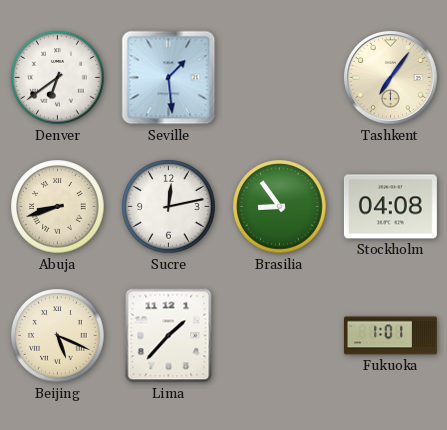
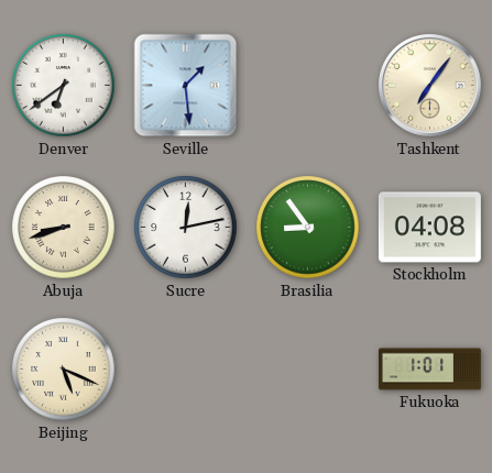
Lima: 1:37 -> none (169, 336)
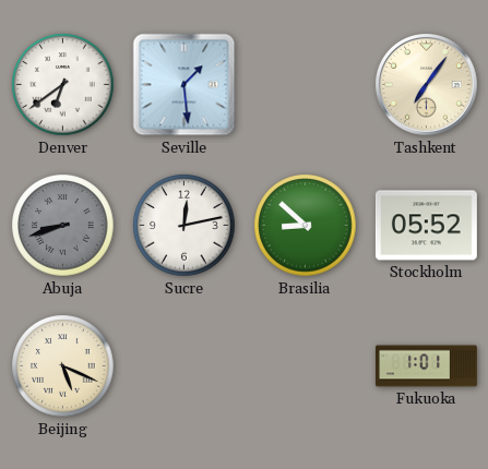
Abuja dial: cream -> grey (63, 226)
Brasilia: 8:54 -> 8:52 (306, 226)
Stockholm: 04:08 -> 05:52 (426, 226)
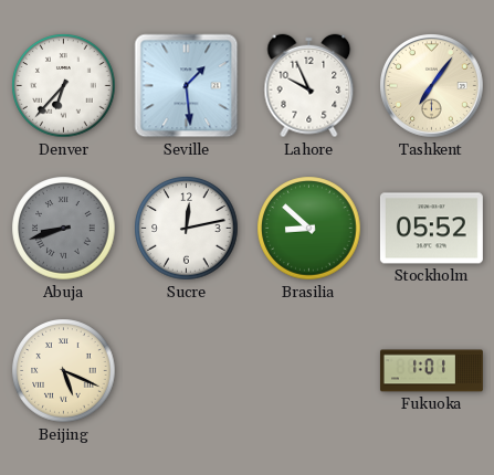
Denver: 6:39 -> 6:37 (64, 86)
Lahore: none -> 9:56 (309, 86)
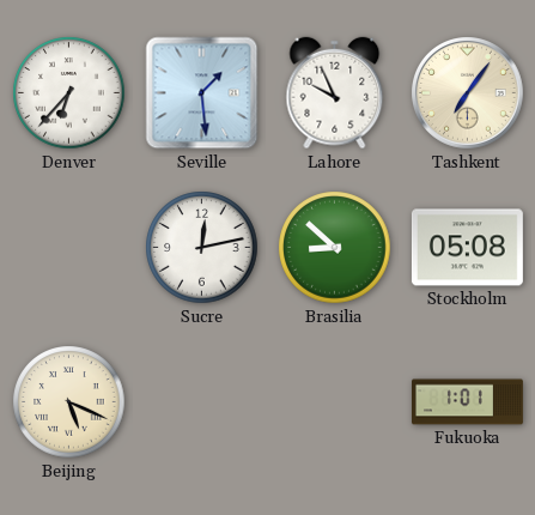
Abuja: 8:42 -> none (64, 229)
Stockholm: 05:52 -> 05:08 (467, 248)
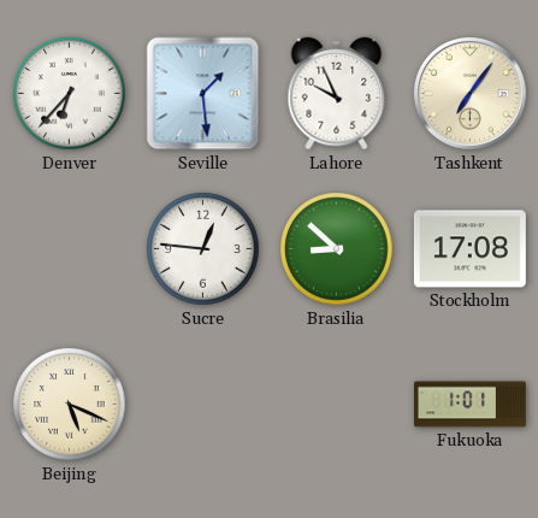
Sucre: 12:13 -> 12:46 (203, 249)
Stockholm: 05:08 -> 17:08 (469, 249)
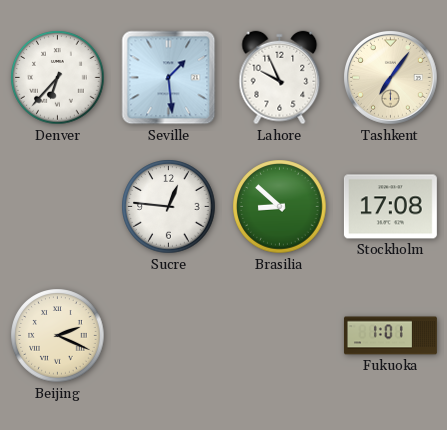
Beijing: 5:19 -> 2:19 (58, 336)
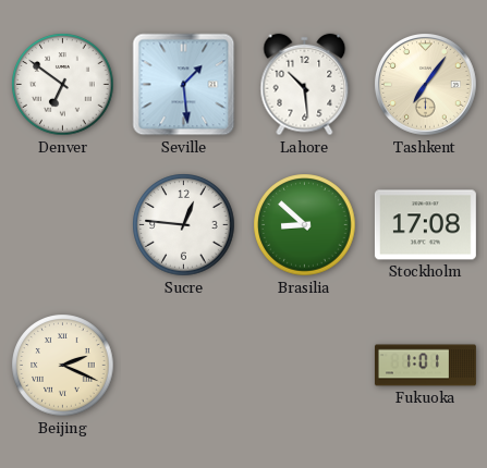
Denver: 6:37 -> 6:51 (63, 85)
Lahore: 9:56 -> 10:29 (305, 85)
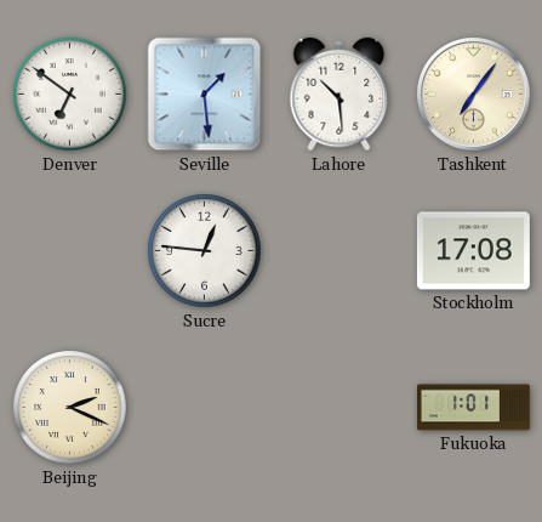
Brasilia: 8:52 -> none (305, 225)
